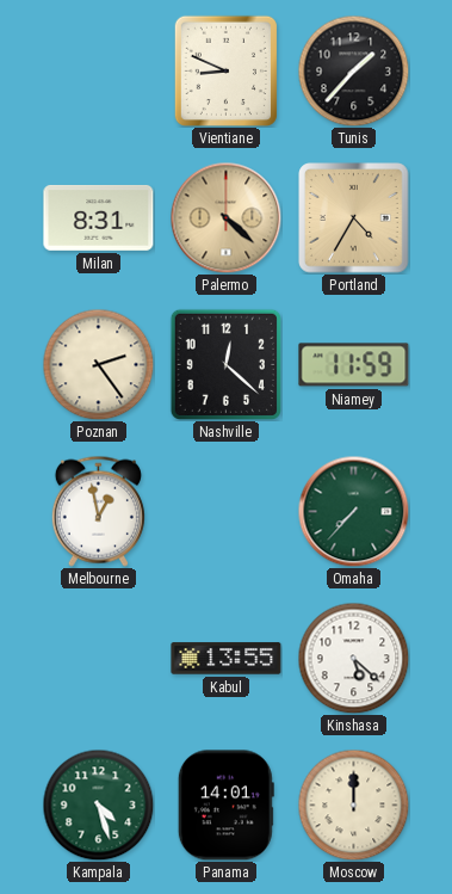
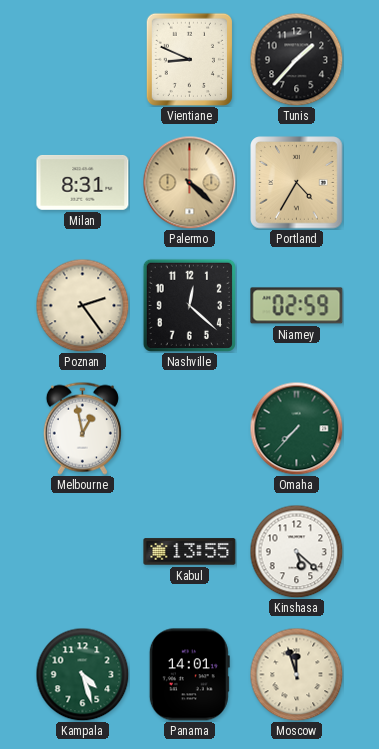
Niamey: 11:59 -> 02:59 (297, 306)
Moscow: 12:00 -> 11:57 (296, 674)
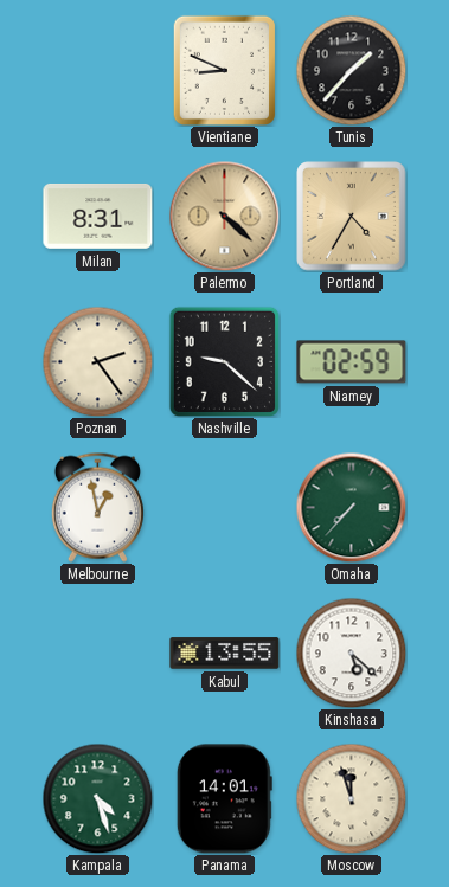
Nashville: 12:22 -> 9:22 (224, 361)
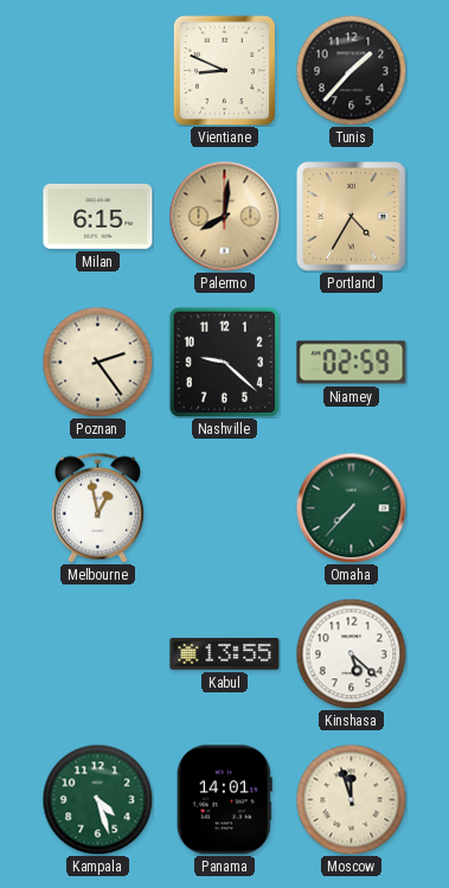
Milan: 8:31 -> 6:15 (98, 216)
Palermo: 4:22 -> 8:01 (224, 216)
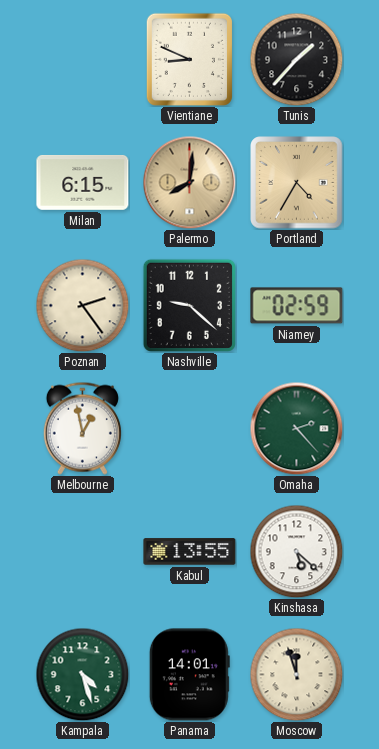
Omaha: 7:37 -> 2:23 (296, 428)
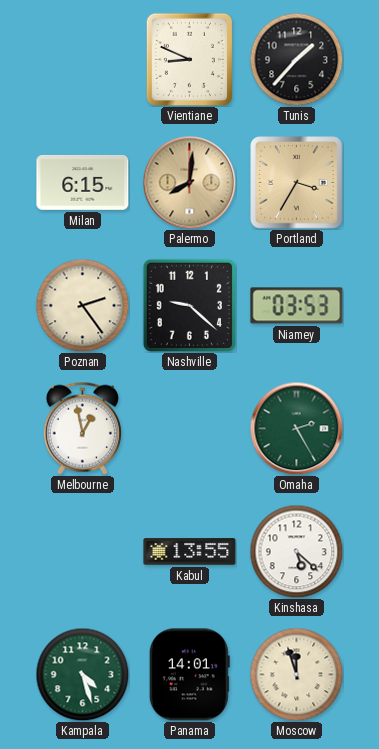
Portland: 4:35 -> 3:35 (297, 183)
Niamey: 02:59 -> 03:53 (297, 306)
Omaha: 2:23 -> 2:25 (296, 428)
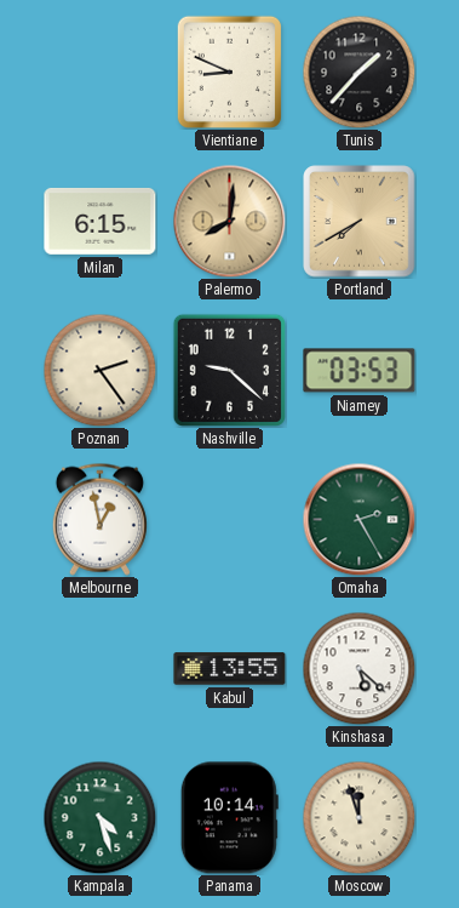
Portland: 3:35 -> 7:40 (360, 222)
Panama: 14:01 -> 10:14 (229, 818)
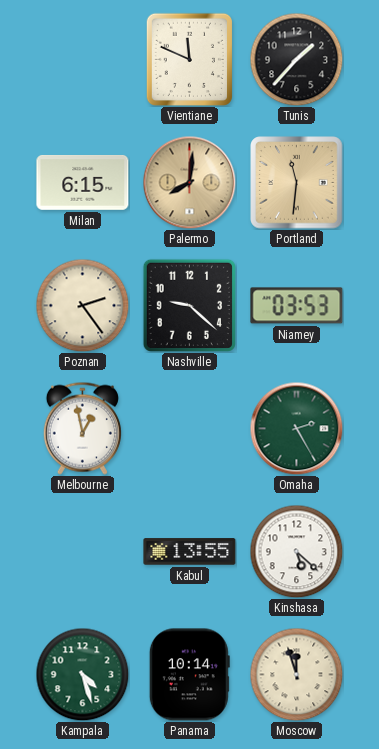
Vientiane: 8:49 -> 11:49 (189, 59)
Portland: 7:40 -> 11:31 (297, 183)
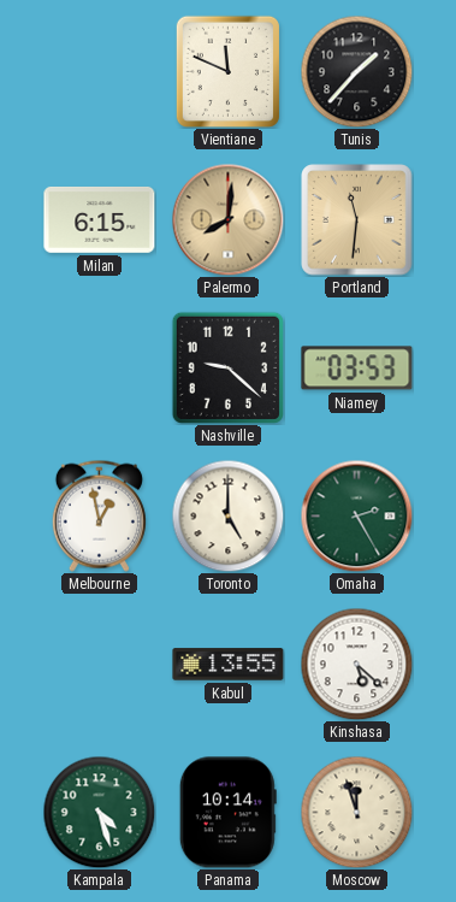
Poznan: 2:24 -> none (82, 305)
Toronto: none -> 5:00 (227, 515)
